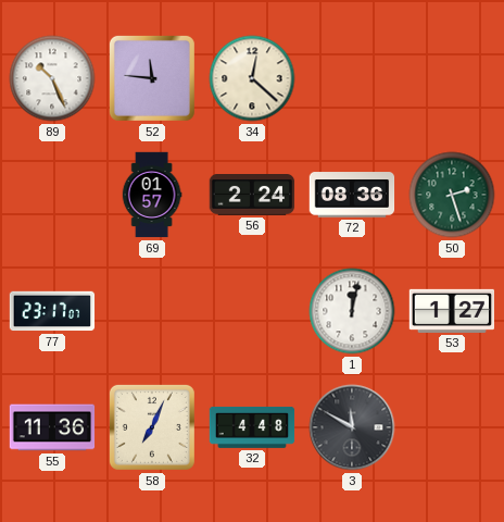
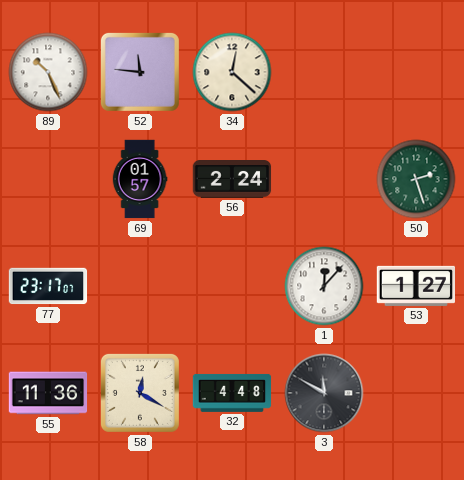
72: 08:36 -> none (352, 195)
1: 12:02 -> 12:07 (324, 286)
58: 7:04 -> 12:20 (140, 393)
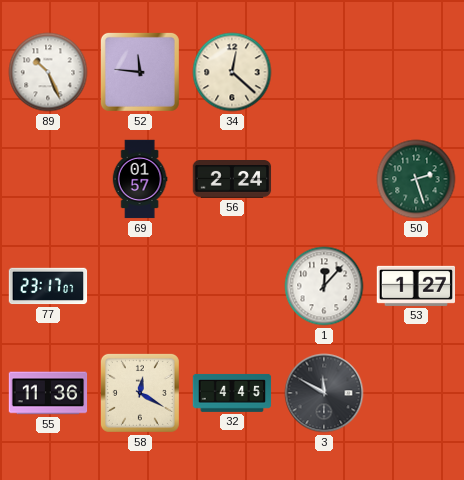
32: 4:48 -> 4:45 (232, 393)
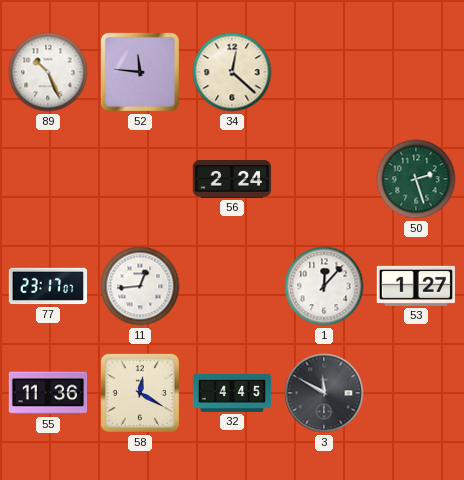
69: 01:57 -> none (140, 179)
11: none -> 12:44 (140, 286)
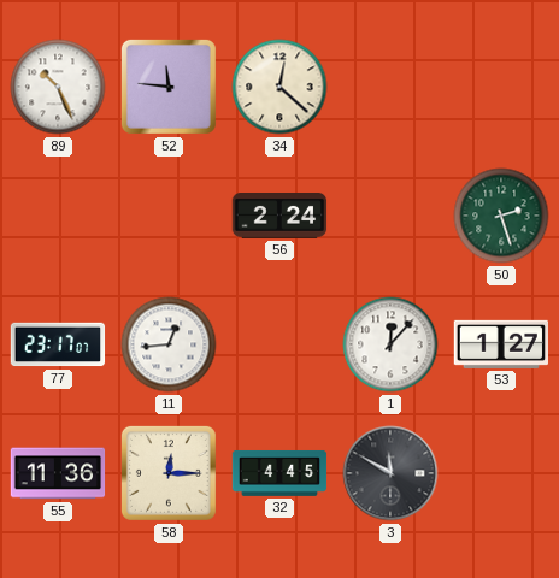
58: 12:20 -> 12:15 (169, 473)
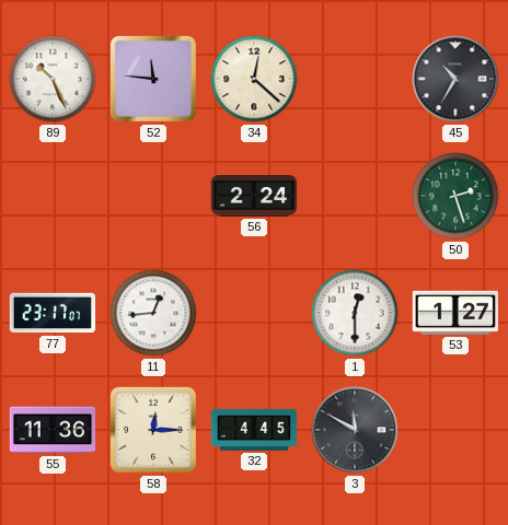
45: none -> 10:35 (455, 79)
1: 12:07 -> 12:30 (355, 313)
